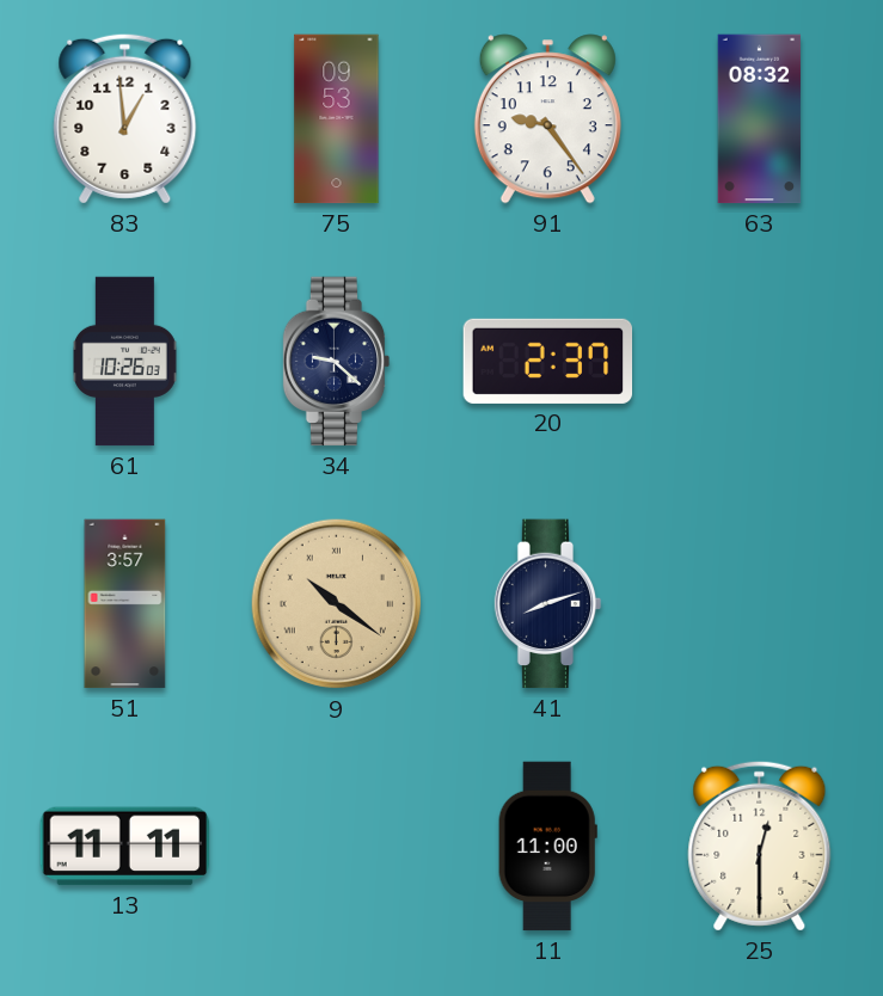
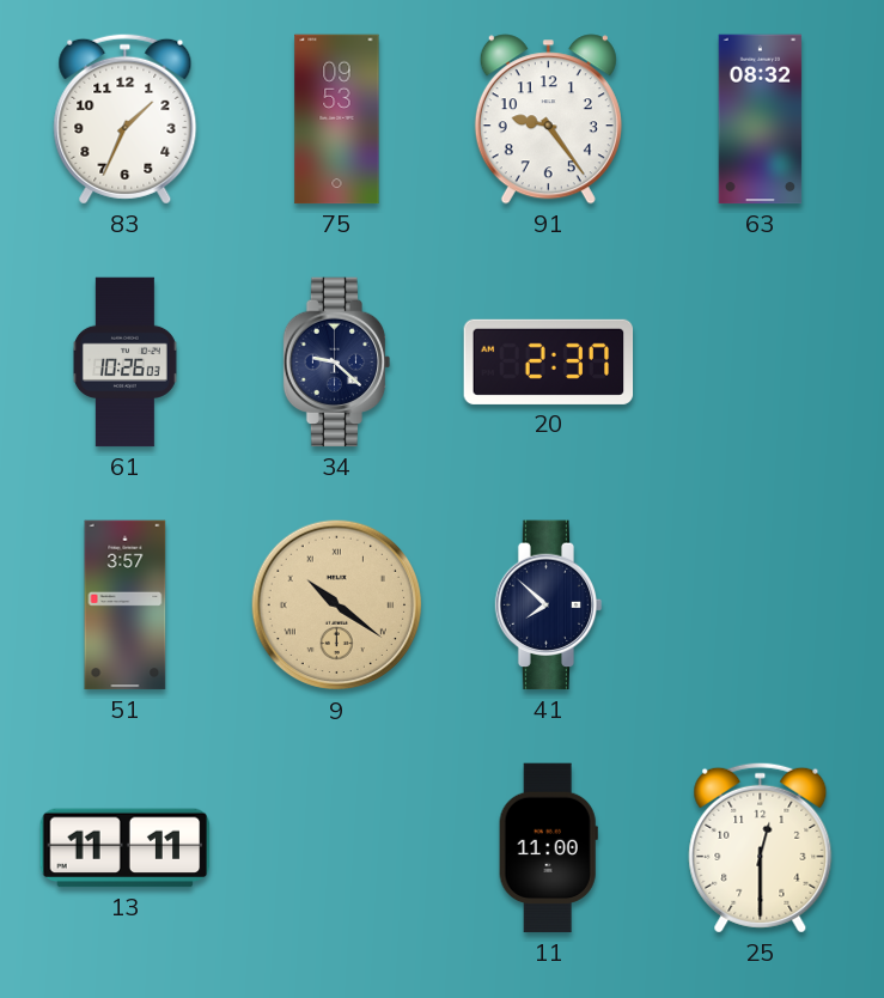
83: 12:59 -> 1:34 (126, 118)
41: 8:12 -> 7:52 (549, 606)
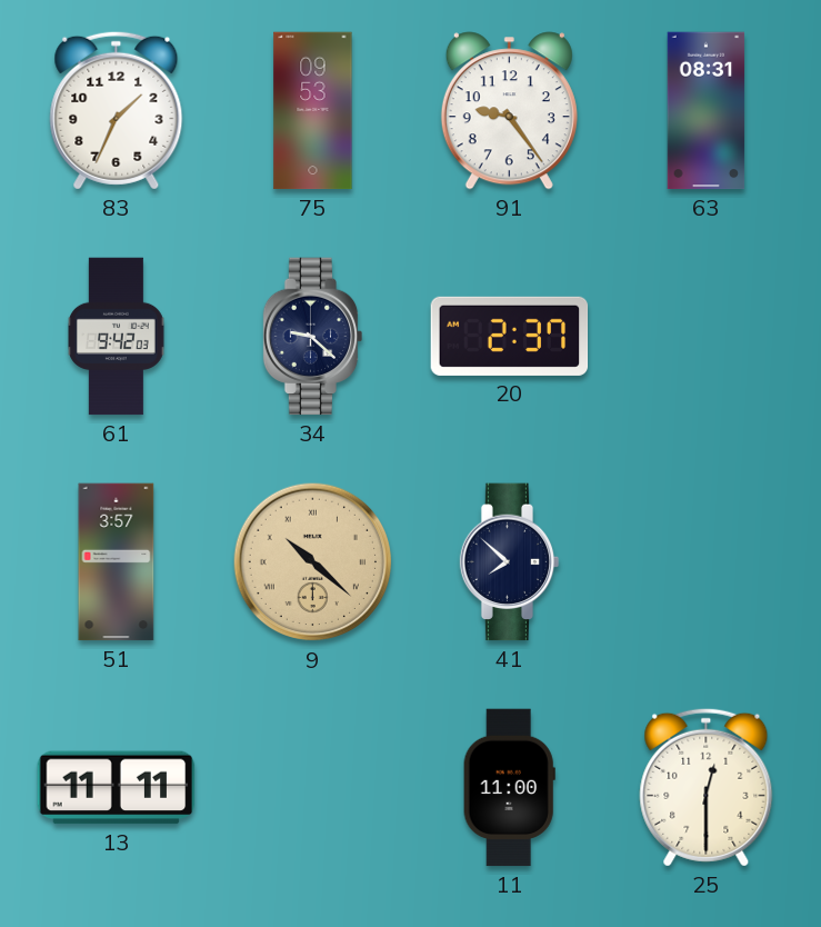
63: 08:32 -> 08:31 (707, 111)
61: 10:26 -> 9:42 (117, 337)
9: 10:21 -> 10:22 (313, 562)
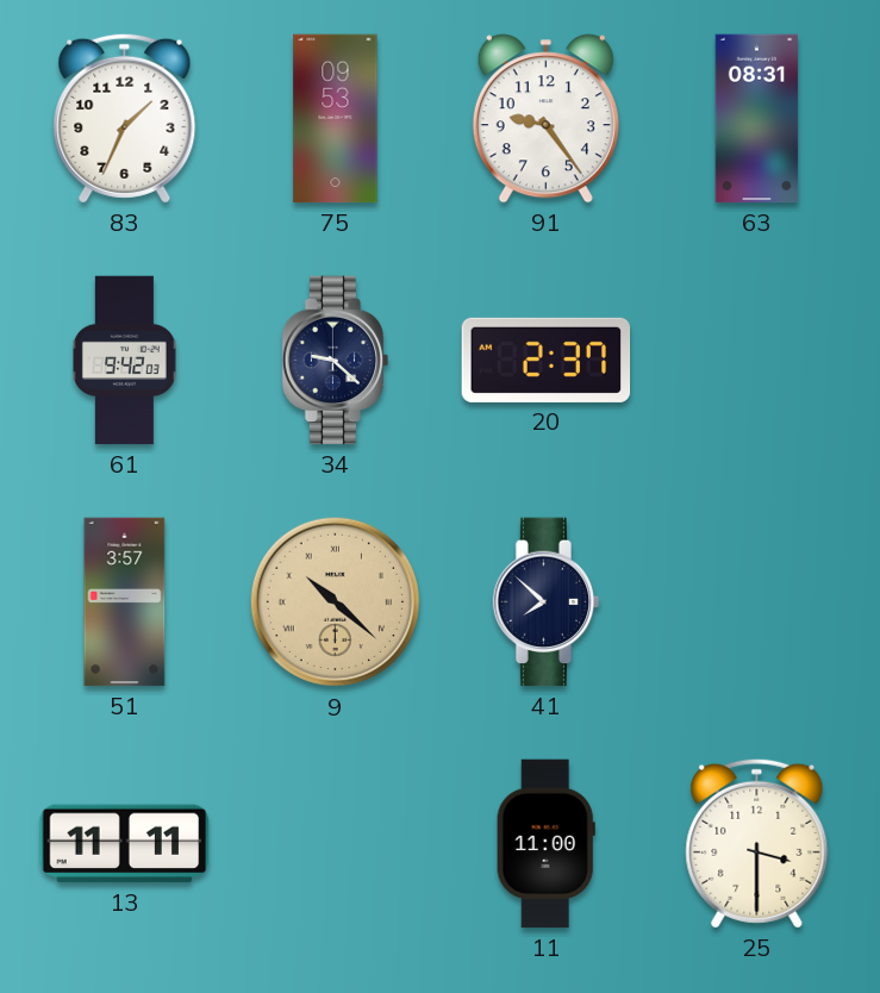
25: 12:30 -> 3:30 (757, 843)
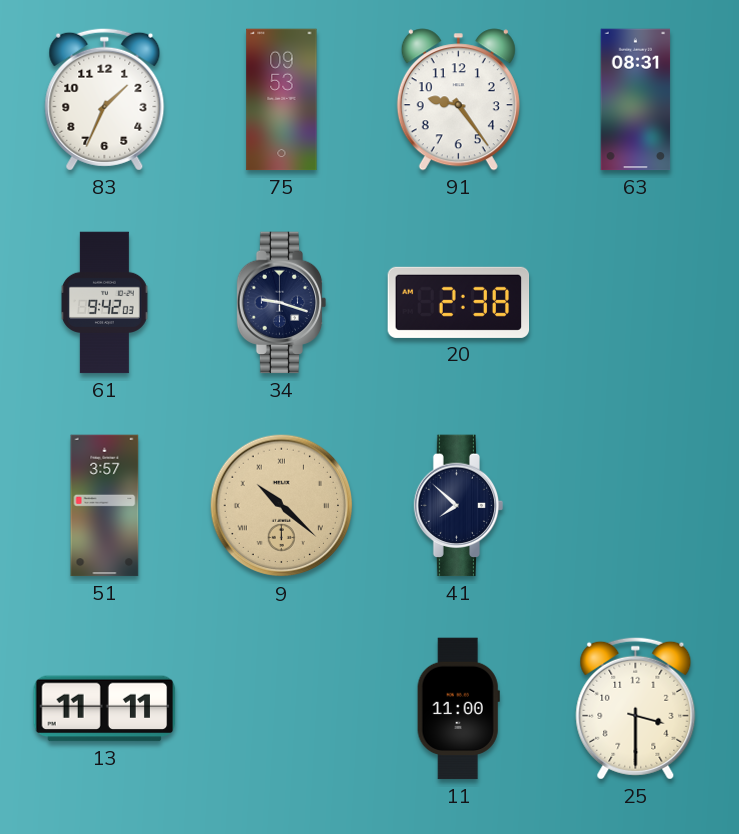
34: 9:22 -> 9:18 (282, 303)
20: 2:37 -> 2:38 (459, 302)
